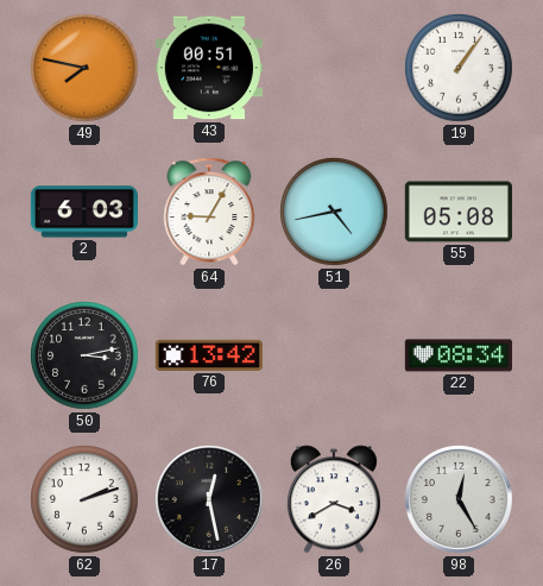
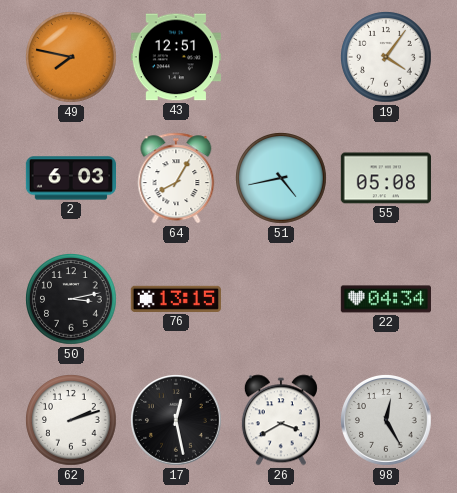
43: 00:51 -> 12:51 (176, 57)
19: 1:06 -> 4:06 (386, 57)
64: 9:05 -> 8:05 (176, 178)
76: 13:42 -> 13:15 (176, 299)
22: 08:34 -> 04:34 (386, 299)
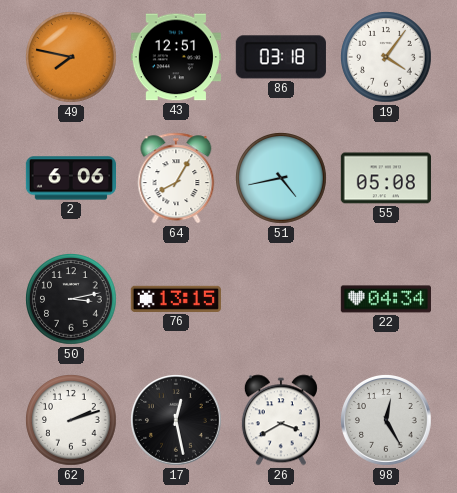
86: none -> 03:18 (281, 57)
2: 6:03 -> 6:06 (70, 178)
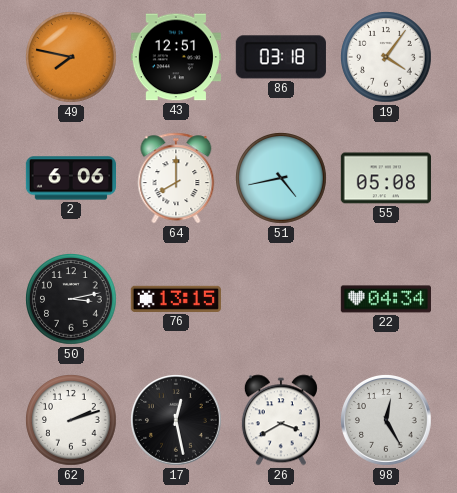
64: 8:05 -> 8:00 (176, 178)
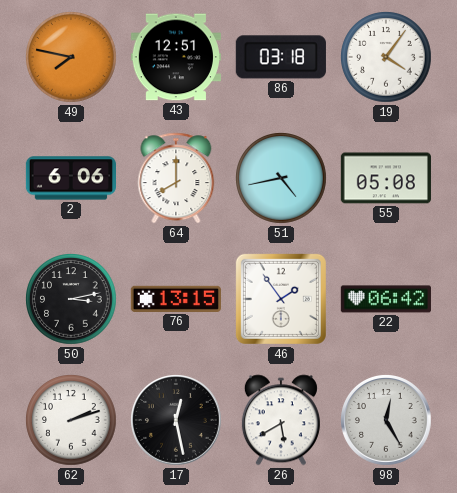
46: none -> 1:54 (281, 299)
22: 04:34 -> 06:42 (386, 299)
26: 3:40 -> 5:40 (281, 420)
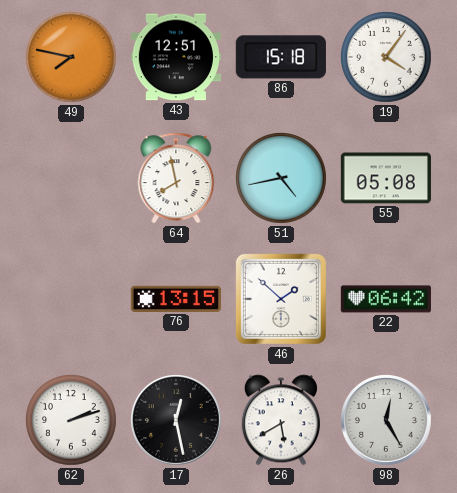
86: 03:18 -> 15:18 (281, 57)
2: 6:06 -> none (70, 178)
64: 8:00 -> 7:58 (176, 178)
50: 3:13 -> none (71, 299)
46: 1:54 -> 1:52 (281, 299)
